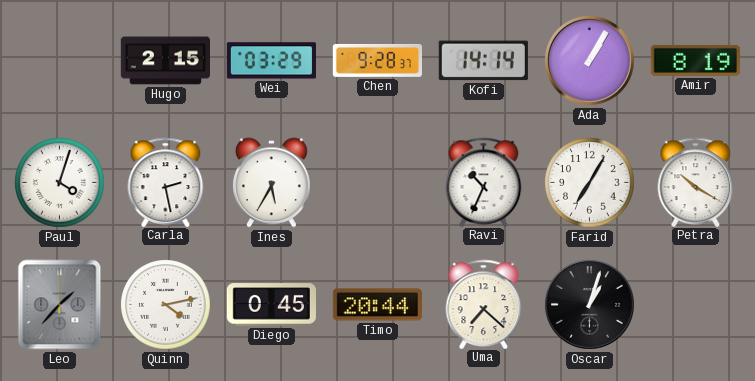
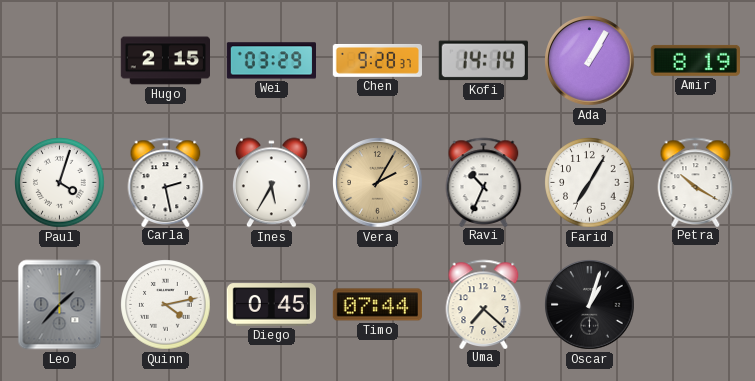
Vera: none -> 2:05 (378, 183)
Timo: 20:44 -> 07:44 (377, 305)
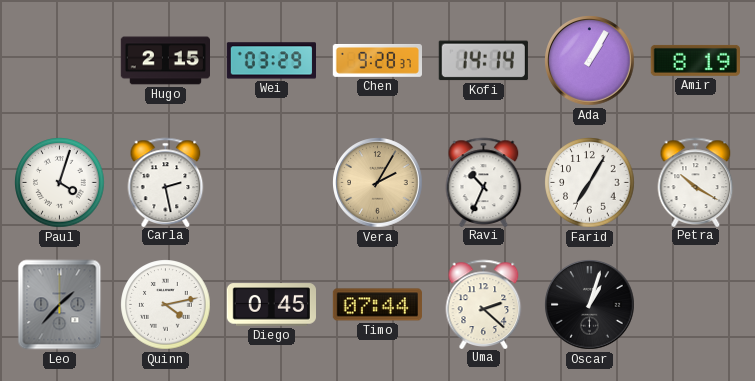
Ines: 5:35 -> none (271, 183)
Uma: 7:22 -> 2:22 (484, 304)
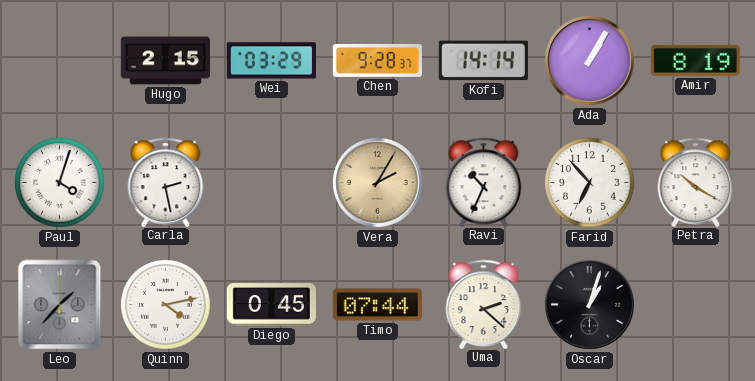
Farid: 7:05 -> 6:53 (590, 183)
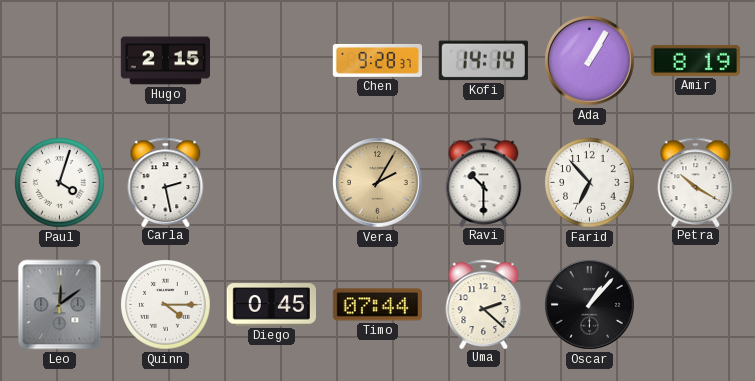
Wei: 03:29 -> none (271, 61)
Ravi: 10:34 -> 10:30 (484, 182)
Leo: 1:37 -> 12:09 (60, 305)
Quinn: 4:13 -> 4:15 (166, 305)
Oscar: 1:03 -> 1:07 (590, 305)
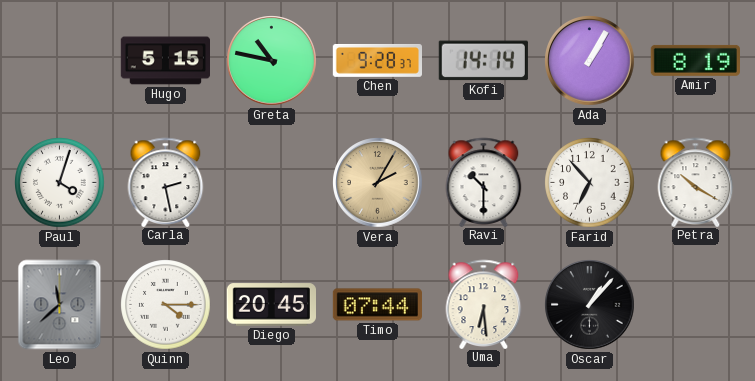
Hugo: 2:15 -> 5:15 (165, 61)
Greta: none -> 10:47 (272, 61)
Leo: 12:09 -> 11:38 (60, 305)
Diego: 0:45 -> 20:45 (271, 305)
Uma: 2:22 -> 6:29 (484, 304)
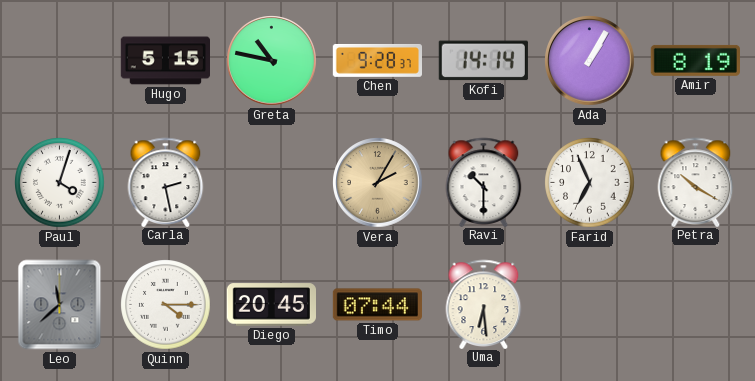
Farid: 6:53 -> 6:56 (590, 183)
Oscar: 1:07 -> none (590, 305)
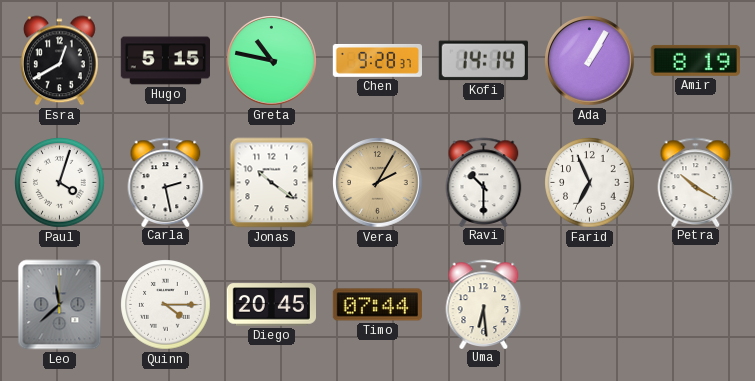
Esra: none -> 12:40 (59, 61)
Jonas: none -> 10:21 (272, 183)
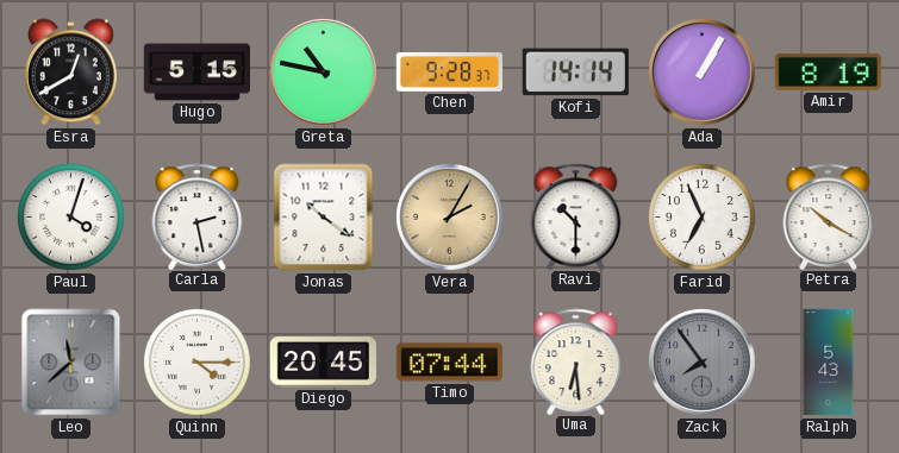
Zack: none -> 7:54 (703, 363)
Ralph: none -> 5:43 (829, 363)
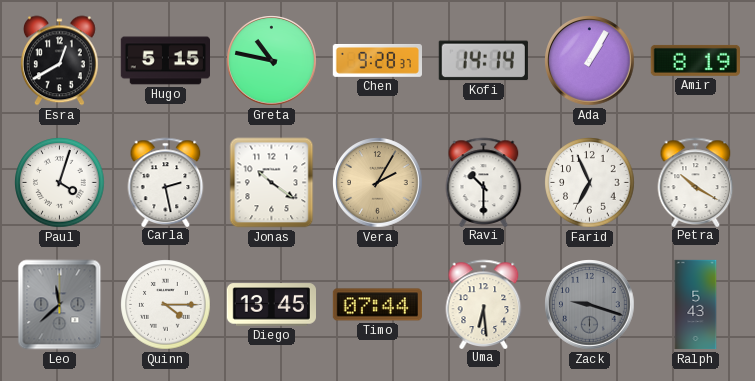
Diego: 20:45 -> 13:45 (271, 305)
Zack: 7:54 -> 9:18 (590, 305)
